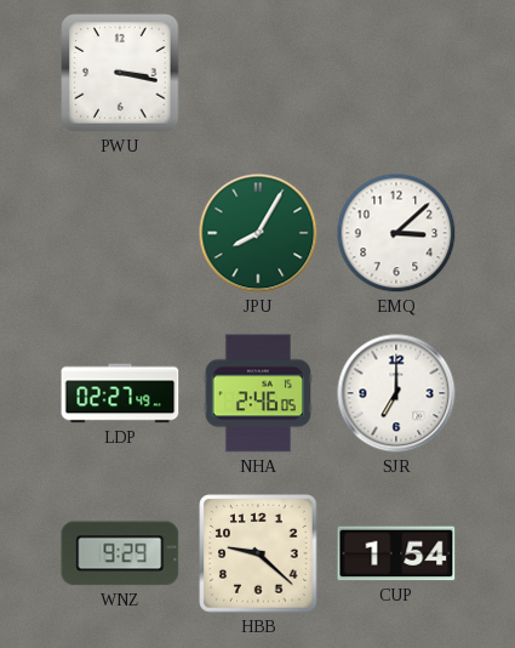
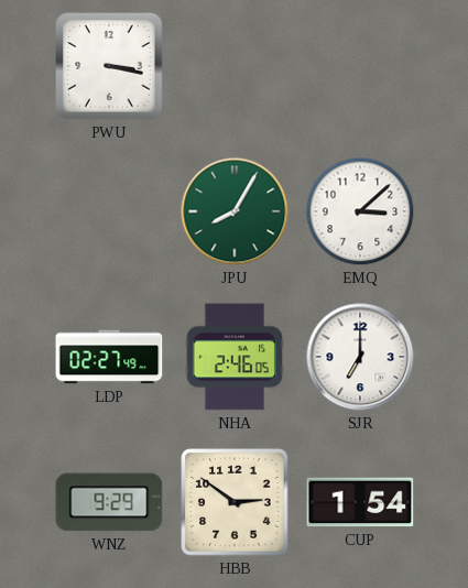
HBB: 9:22 -> 2:51 (235, 502)
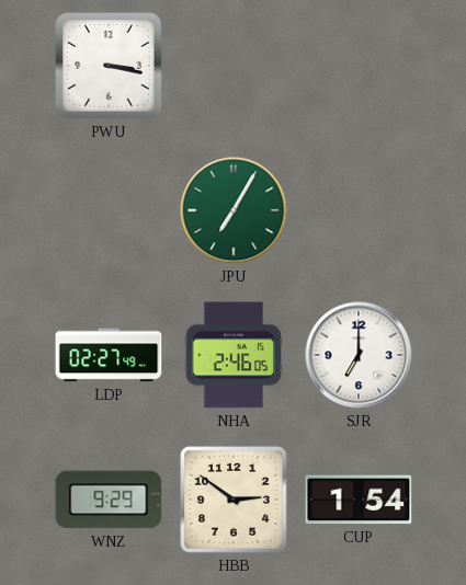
JPU: 8:05 -> 7:05 (234, 210)
EMQ: 3:08 -> none (360, 211)
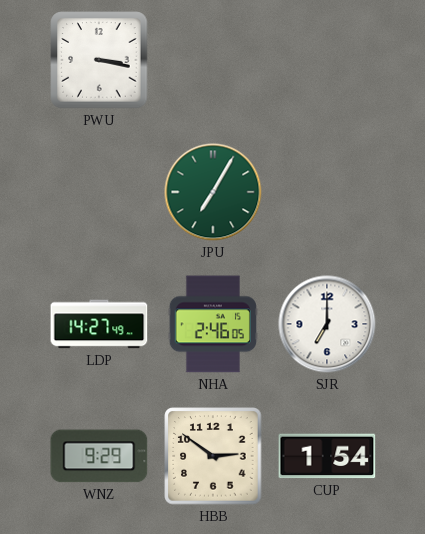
LDP: 02:27 -> 14:27 (99, 324)
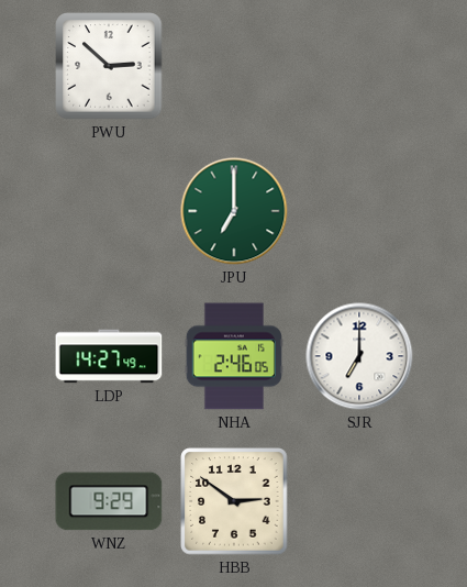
PWU: 3:17 -> 2:52 (109, 66)
JPU: 7:05 -> 7:00 (234, 211)
CUP: 1:54 -> none (327, 456)
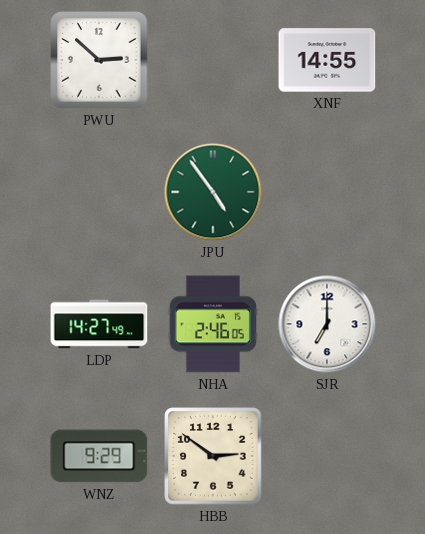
XNF: none -> 14:55 (327, 60)
JPU: 7:00 -> 4:54 (213, 192)
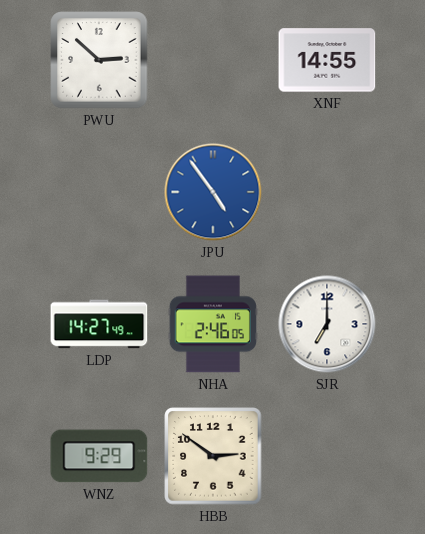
JPU dial: green -> blue (213, 192)
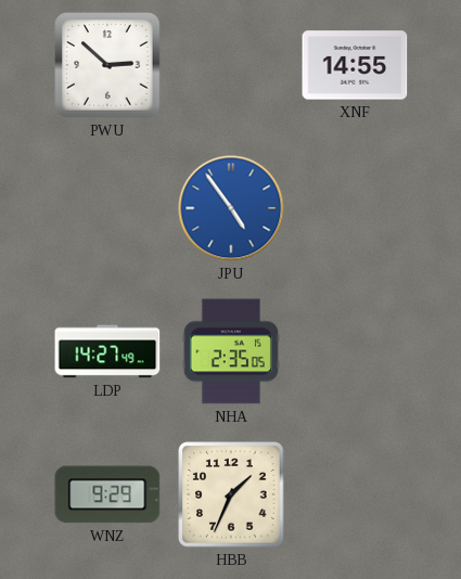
NHA: 2:46 -> 2:35 (231, 351)
SJR: 7:00 -> none (327, 324)
HBB: 2:51 -> 1:34 (231, 494)
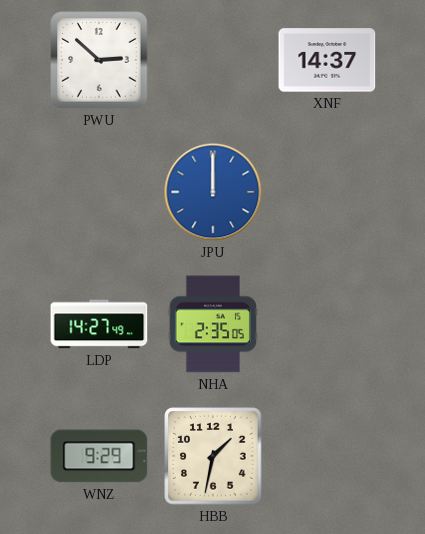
XNF: 14:55 -> 14:37 (327, 60)
JPU: 4:54 -> 12:00 (213, 192)
HBB: 1:34 -> 1:32 (213, 456)
